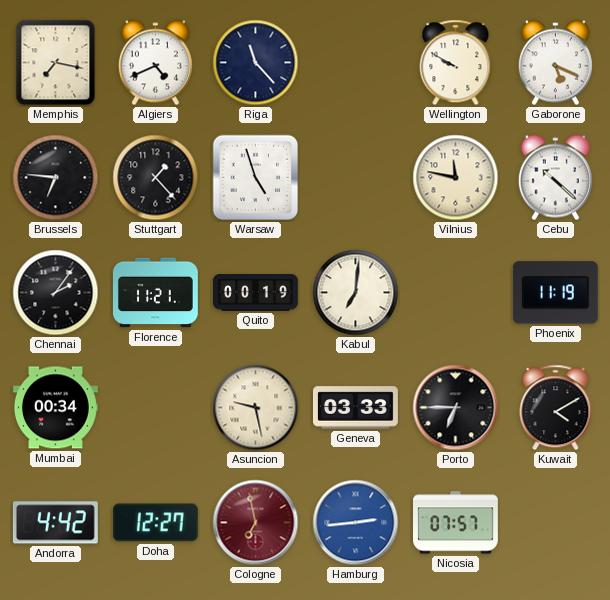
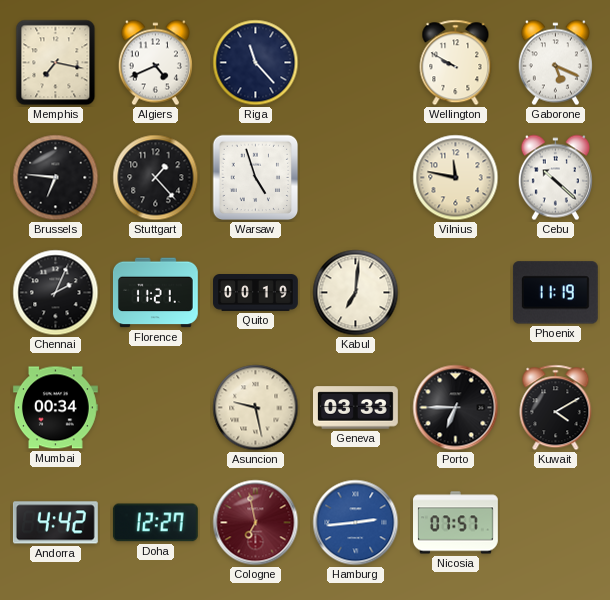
Chennai: 2:06 -> 2:04 (56, 293)
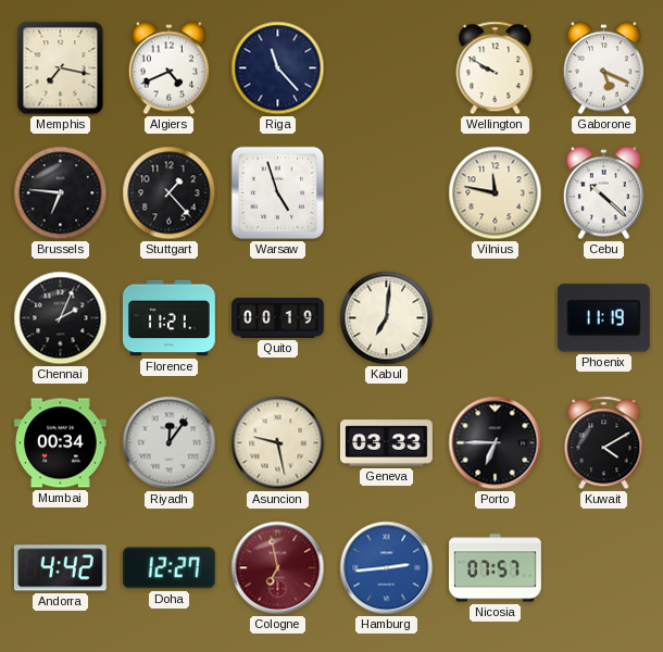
Riyadh: none -> 12:06 (170, 443)
